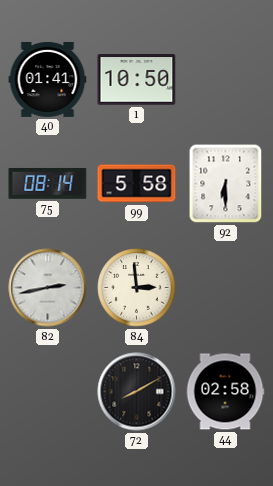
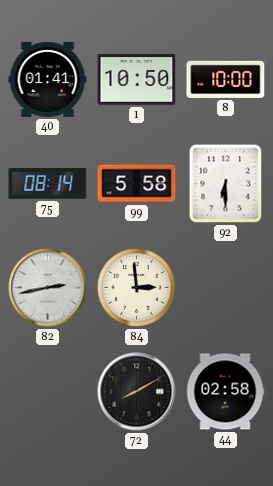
8: none -> 10:00 (226, 79)
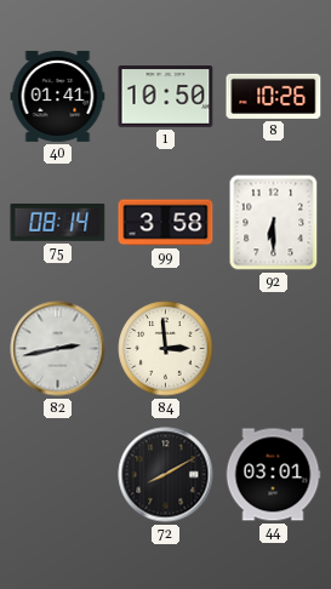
8: 10:00 -> 10:26 (274, 96)
99: 5:58 -> 3:58 (166, 223)
44: 02:58 -> 03:01 (273, 475)
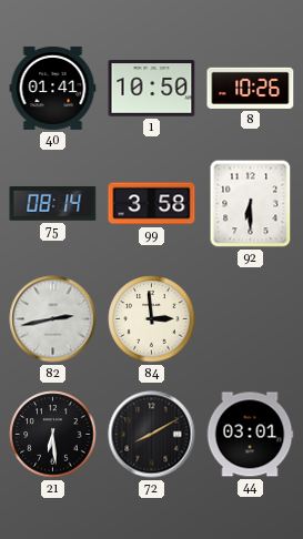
21: none -> 6:29 (53, 435)
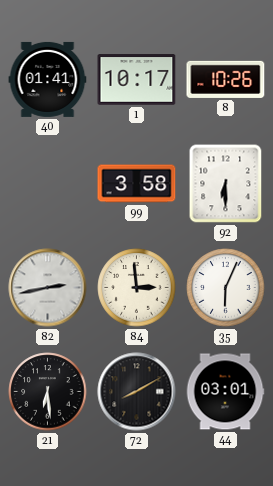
1: 10:50 -> 10:17 (137, 80)
75: 08:14 -> none (53, 203)
35: none -> 6:04 (226, 288)
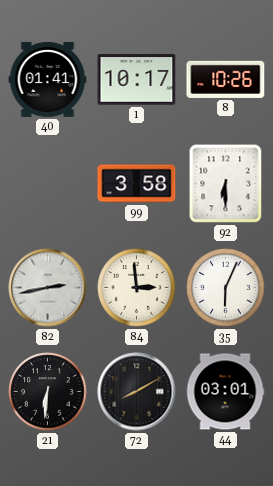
21: 6:29 -> 6:31 (48, 392)
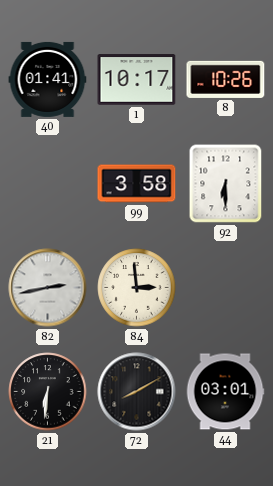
35: 6:04 -> none (226, 288)
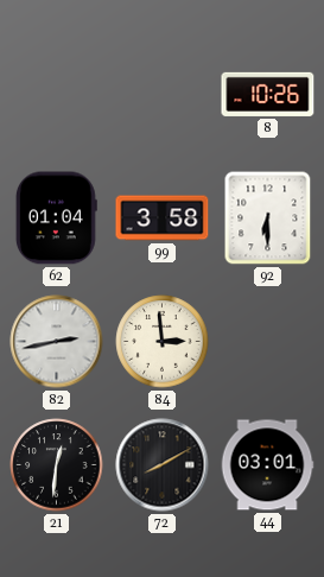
40: 01:41 -> none (48, 79)
1: 10:17 -> none (137, 80)
62: none -> 01:04 (56, 218)
21: 6:31 -> 12:31 (57, 465)
